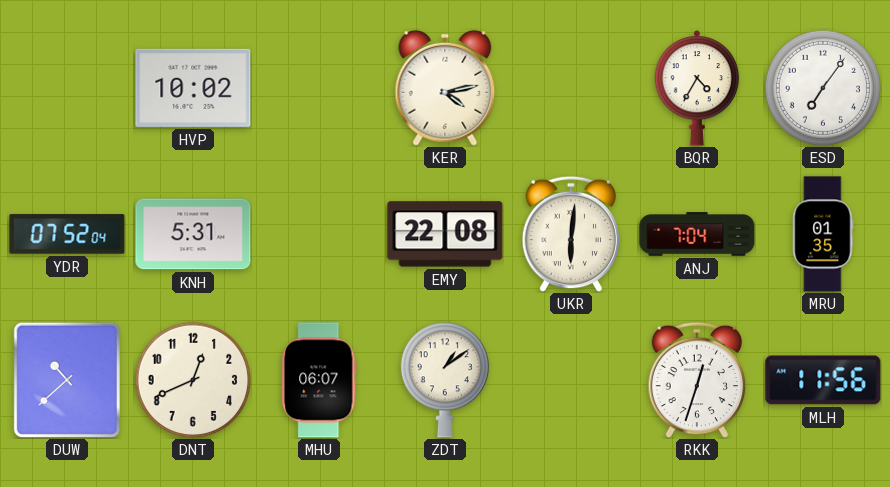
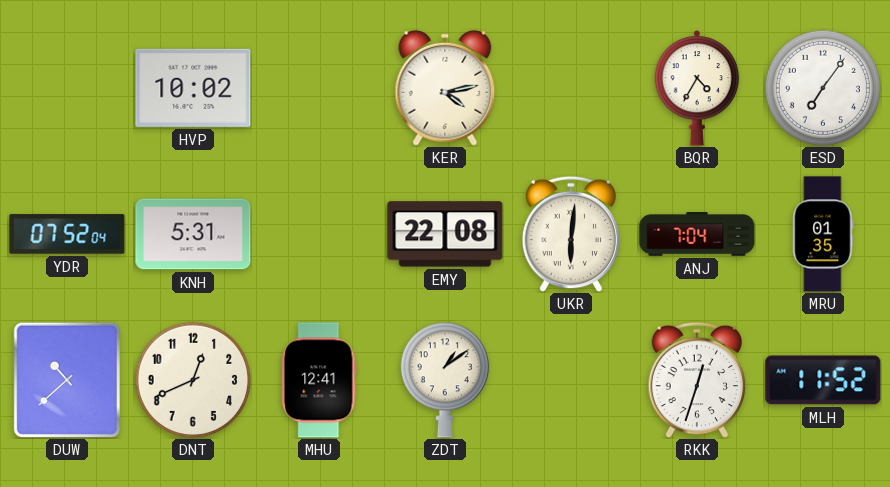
MHU: 06:07 -> 12:41 (319, 380)
MLH: 11:56 -> 11:52 (823, 380)
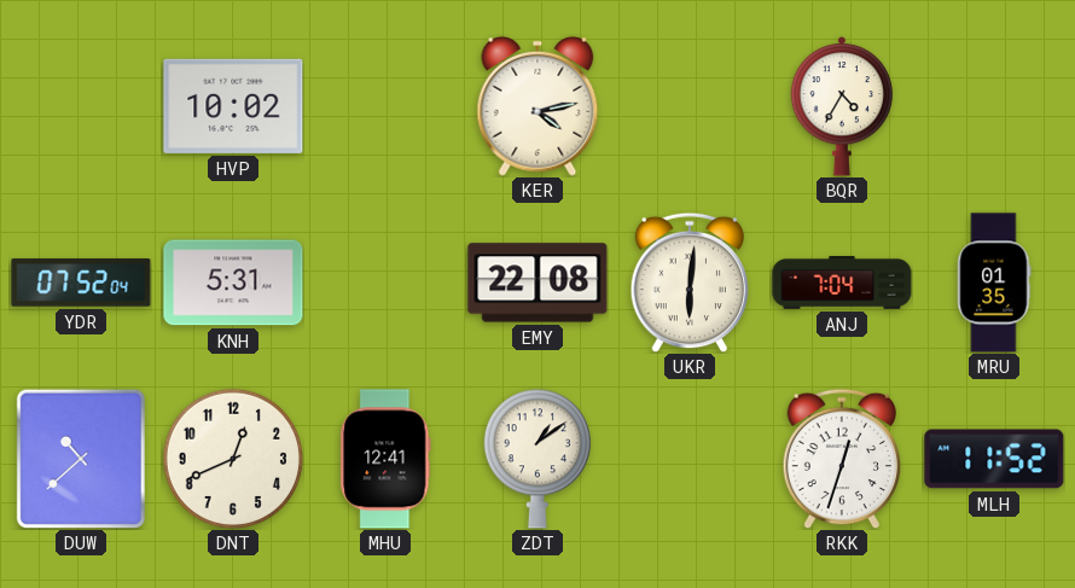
ESD: 7:06 -> none (823, 88)
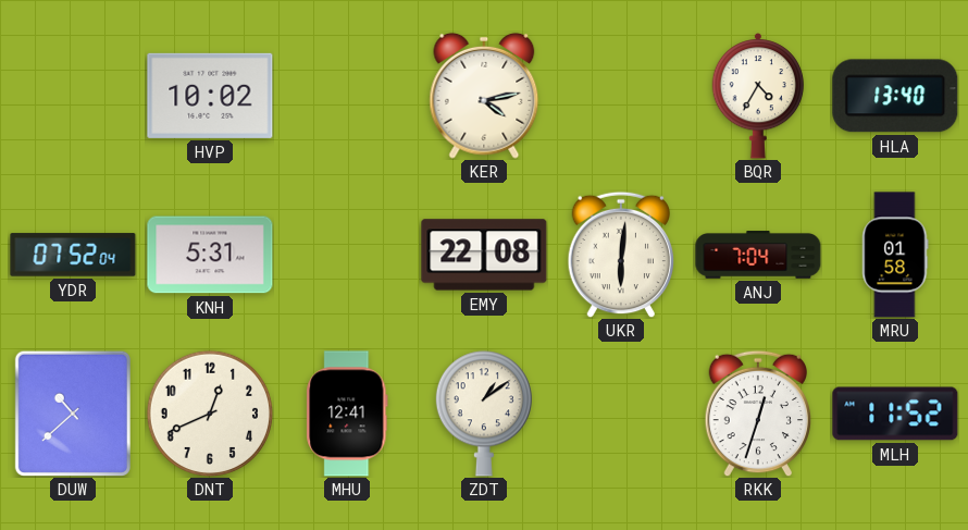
HLA: none -> 13:40 (895, 96)
MRU: 01:35 -> 01:58 (895, 255)
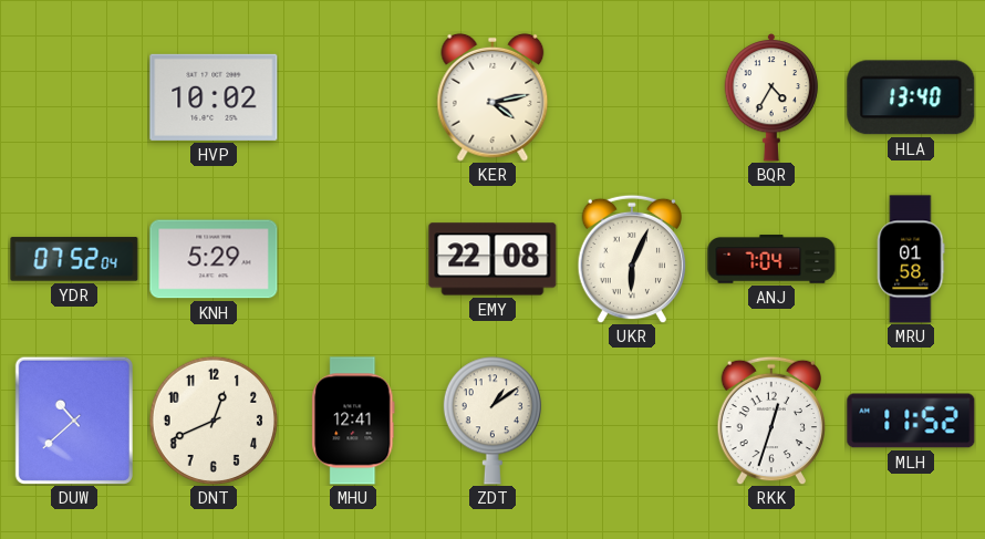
KNH: 5:31 -> 5:29 (214, 259)
UKR: 6:01 -> 6:04 (632, 259)
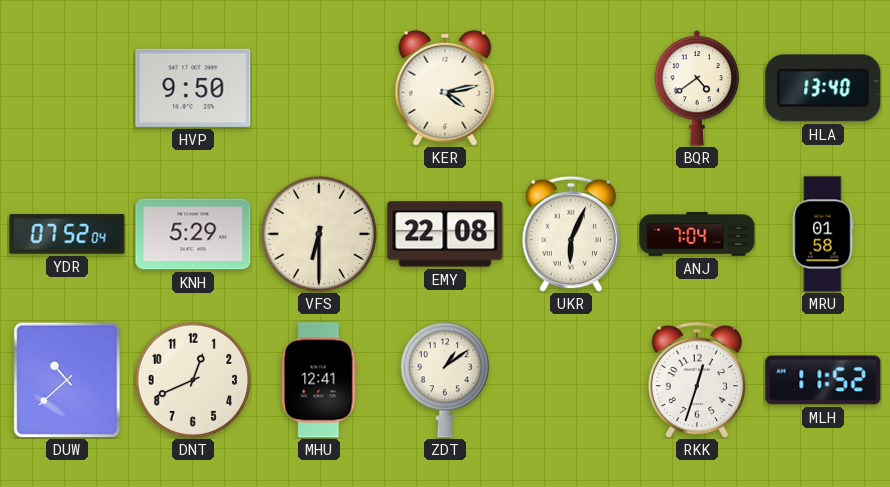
HVP: 10:02 -> 9:50 (193, 88)
BQR: 4:35 -> 4:39 (697, 89)
VFS: none -> 6:30 (319, 234)
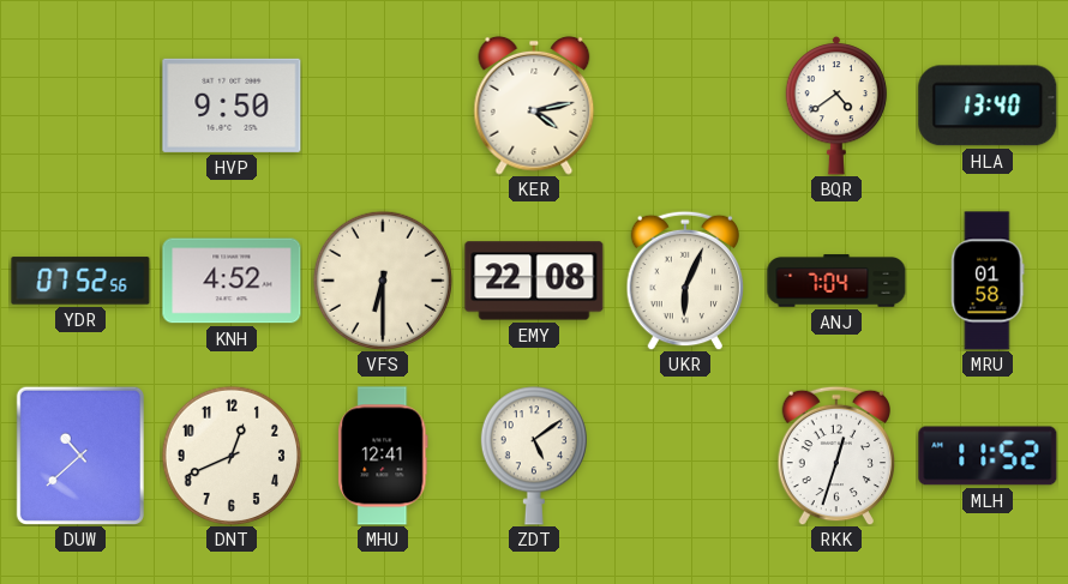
YDR: 07:52:04 -> 07:52:56 (80, 281)
KNH: 5:29 -> 4:52 (232, 281)
ZDT: 1:09 -> 5:09 (534, 456)
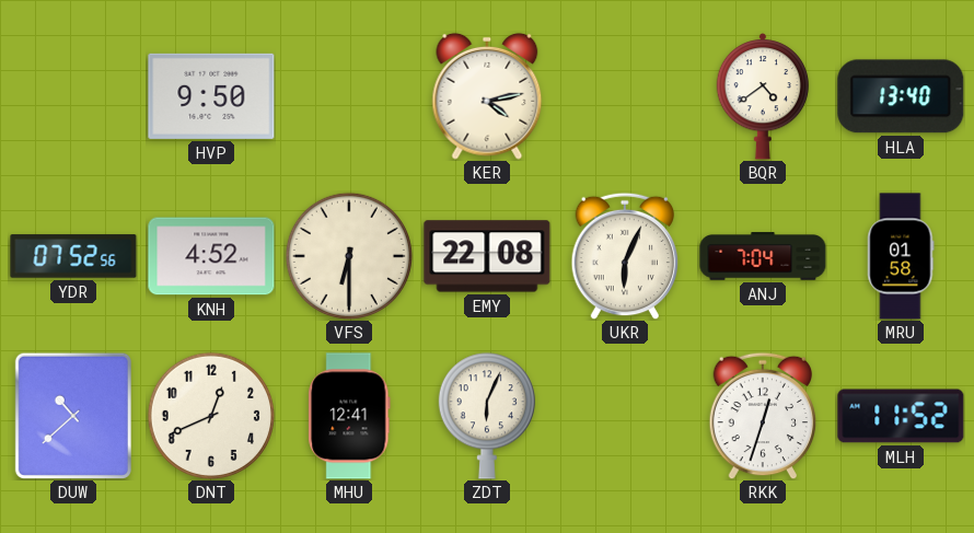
ZDT: 5:09 -> 6:04 (487, 416)
